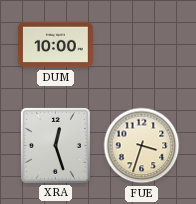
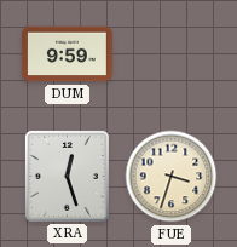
DUM: 10:00 -> 9:59 (67, 54)
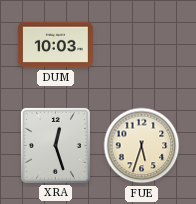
DUM: 9:59 -> 10:03 (55, 45)
FUE: 3:33 -> 5:33 (142, 146)
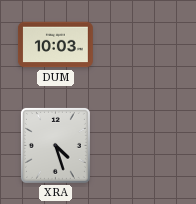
XRA: 12:27 -> 4:27 (55, 145)
FUE: 5:33 -> none (142, 146)
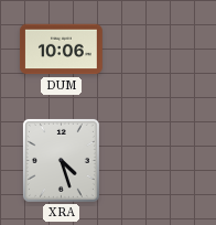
DUM: 10:03 -> 10:06 (61, 50)
